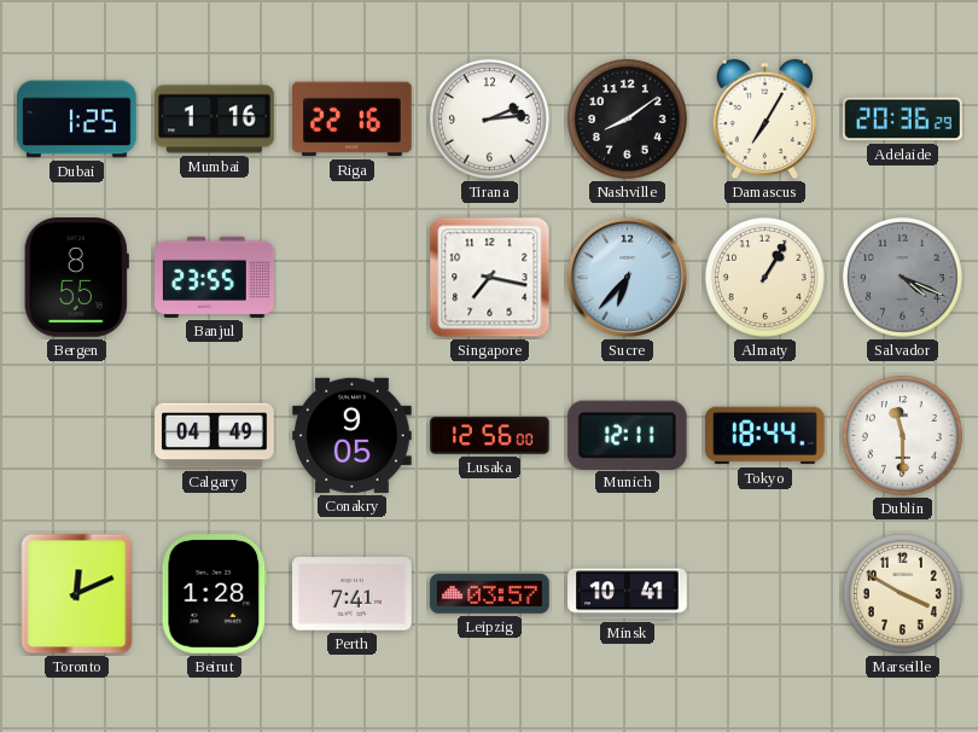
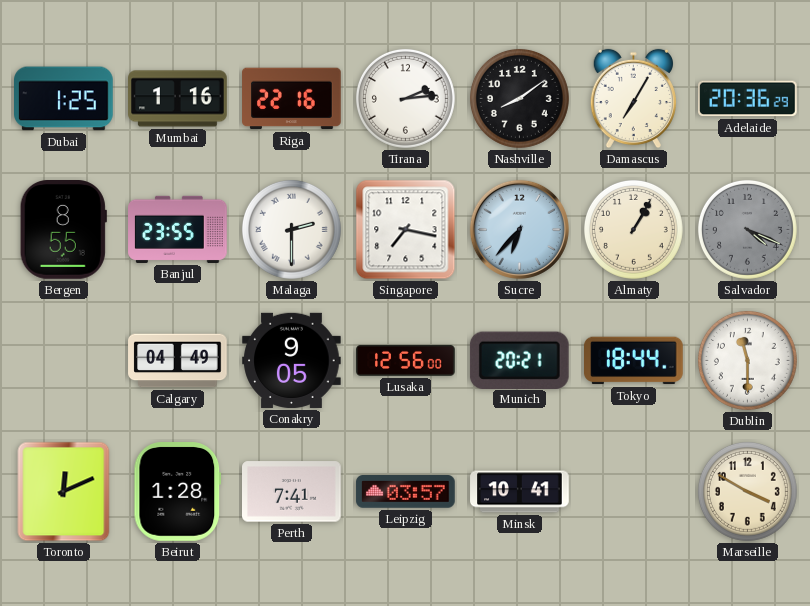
Malaga: none -> 2:30 (291, 229)
Munich: 12:11 -> 20:21 (519, 360)
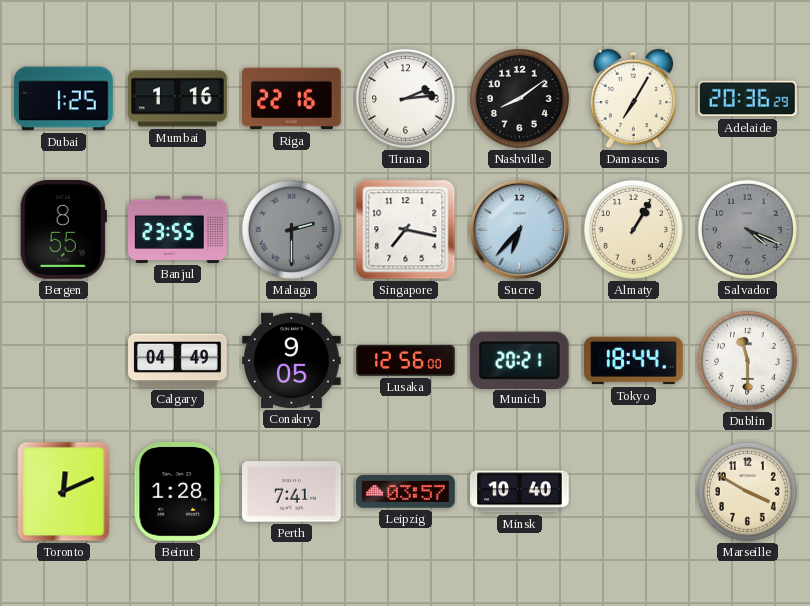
Malaga dial: white -> grey (291, 229)
Minsk: 10:41 -> 10:40 (520, 492)
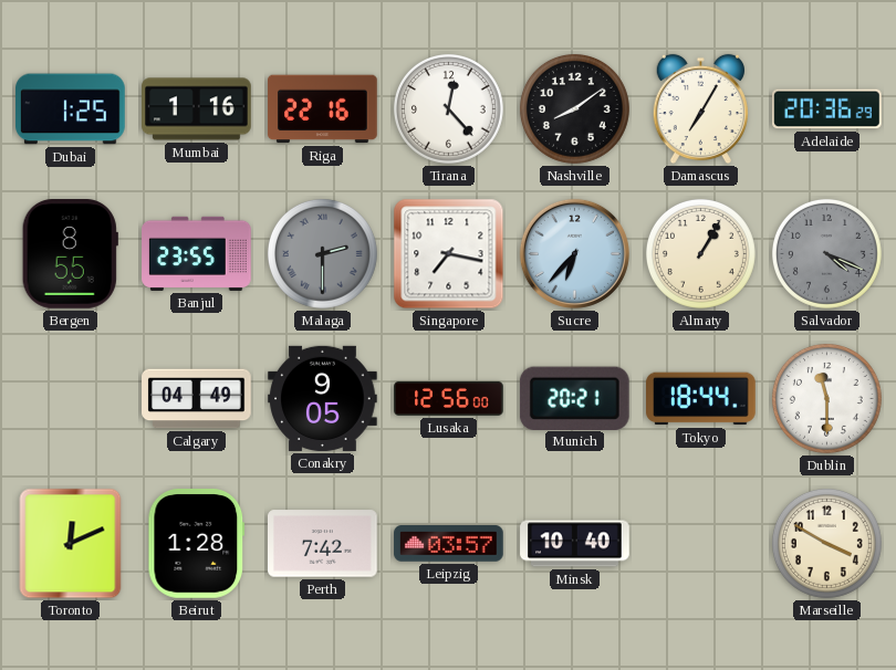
Tirana: 2:14 -> 12:23 (448, 108)
Perth: 7:41 -> 7:42 (323, 544)
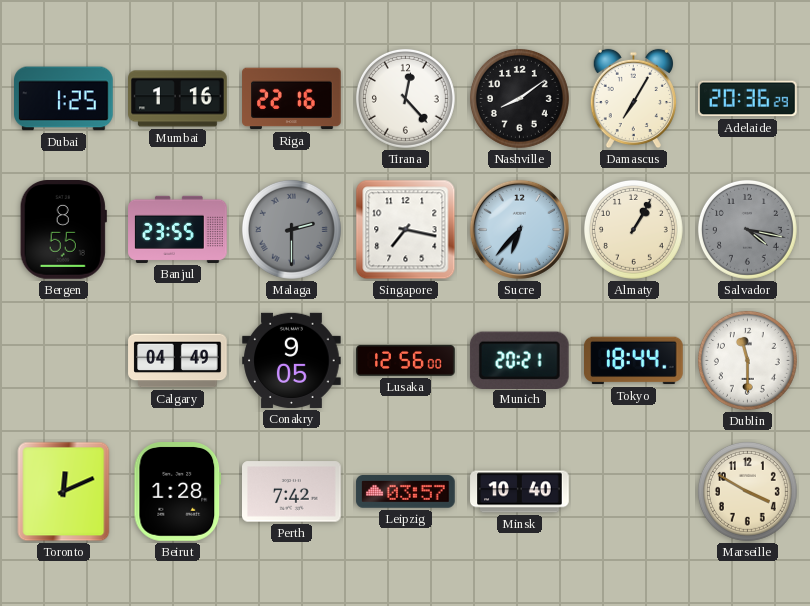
Salvador: 4:19 -> 4:17 (747, 229)
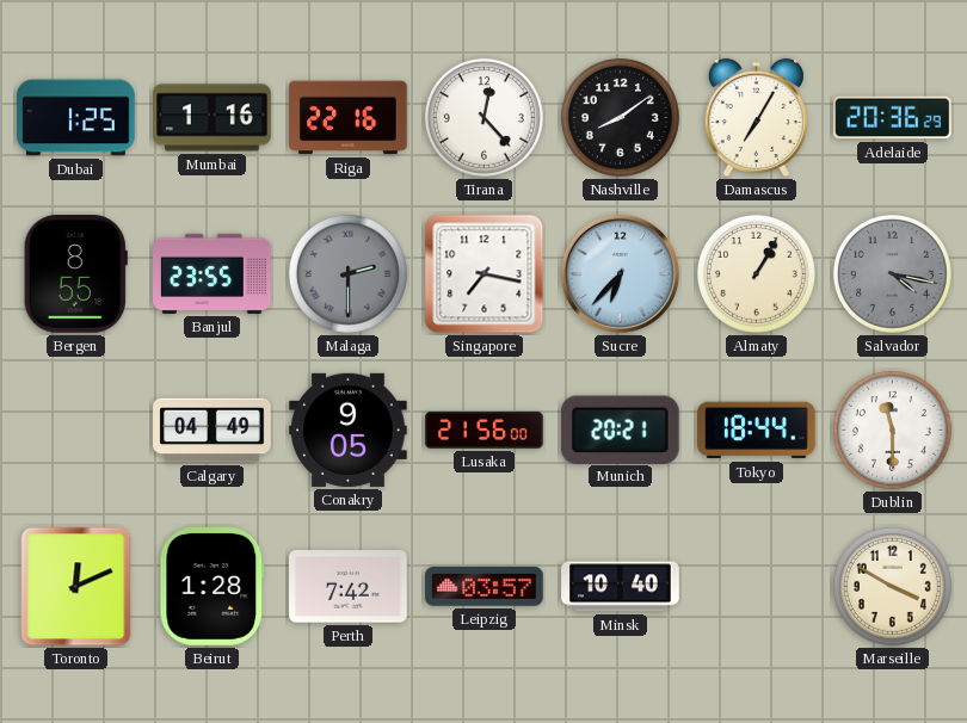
Lusaka: 12:56 -> 21:56 (485, 430)
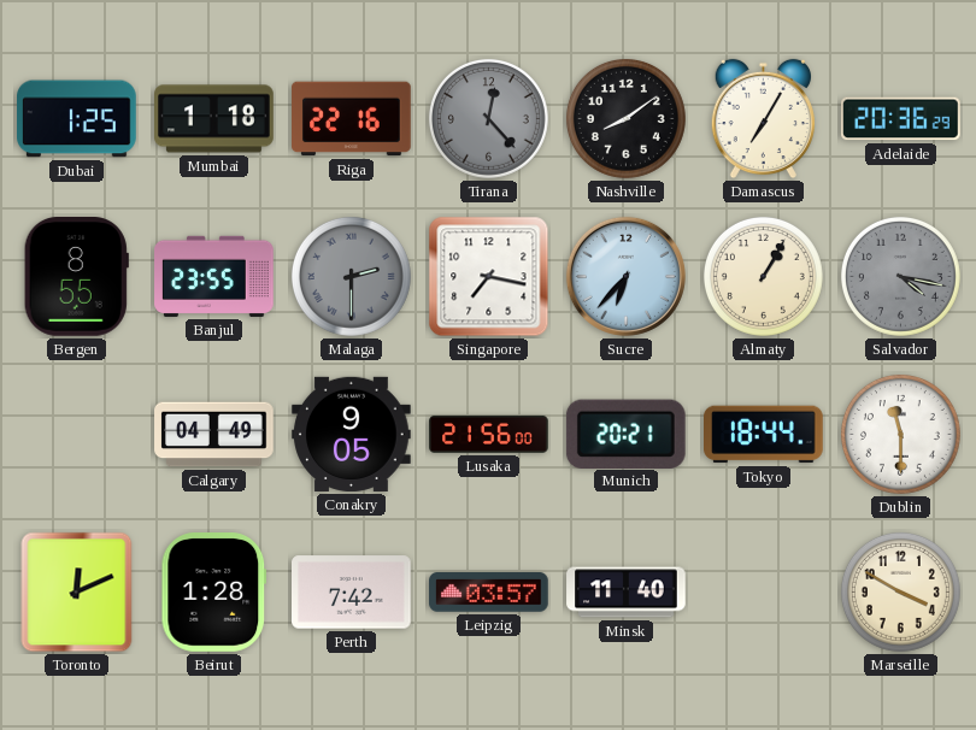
Mumbai: 1:16 -> 1:18 (214, 119)
Tirana dial: white -> grey (488, 118)
Minsk: 10:40 -> 11:40 (627, 593)
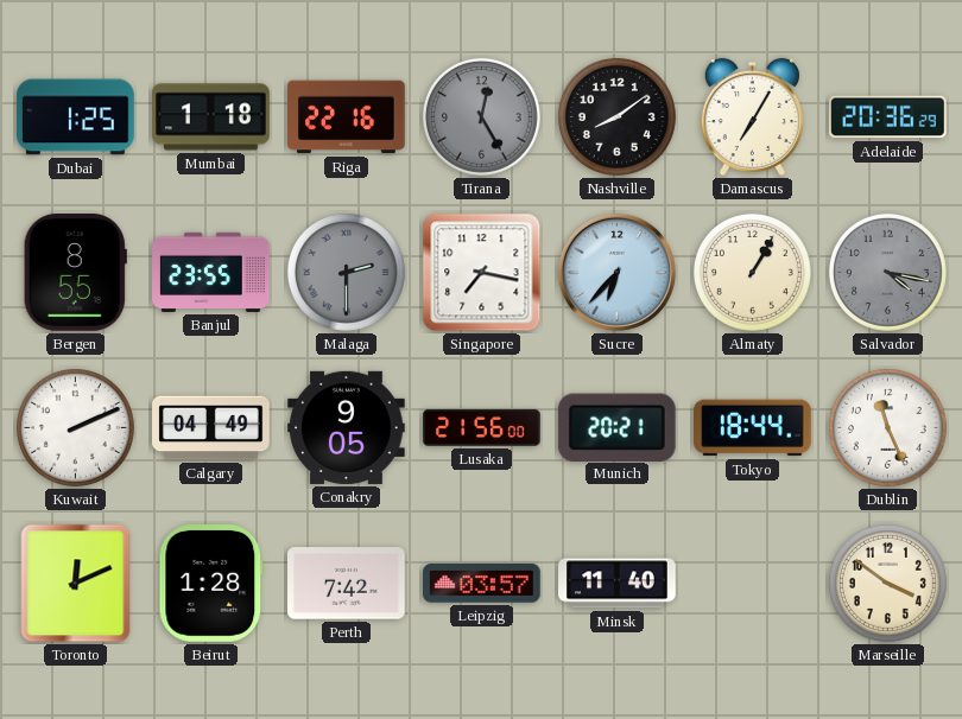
Tirana: 12:23 -> 12:25 (481, 116)
Kuwait: none -> 2:11 (75, 427)
Dublin: 11:30 -> 11:26 (887, 427)
Marseille: 3:50 -> 3:51 (887, 583)
